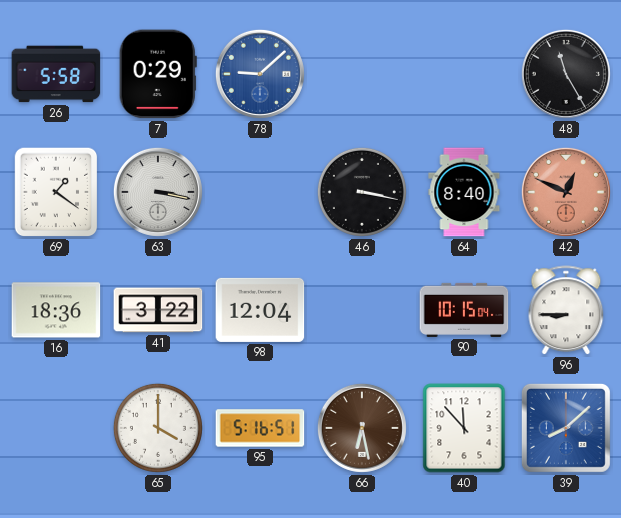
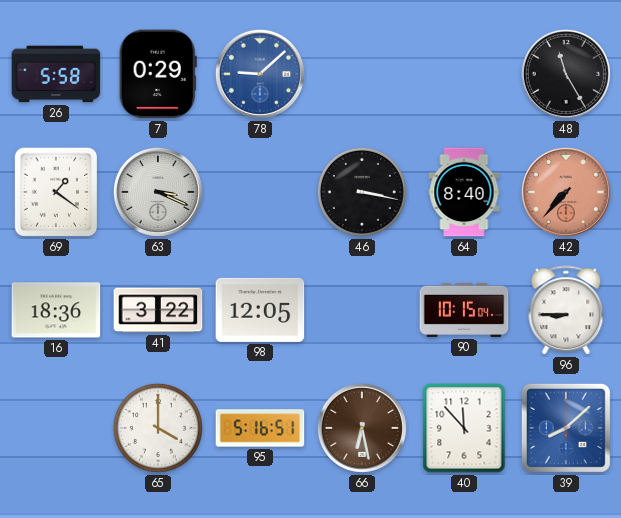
63: 3:17 -> 3:19 (158, 192)
42: 12:49 -> 7:37 (566, 192)
98: 12:04 -> 12:05 (260, 310)
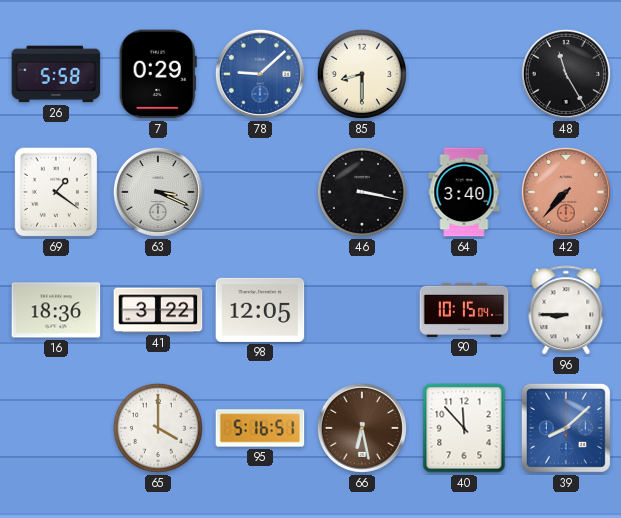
85: none -> 8:30 (362, 74)
64: 8:40 -> 3:40 (464, 192)
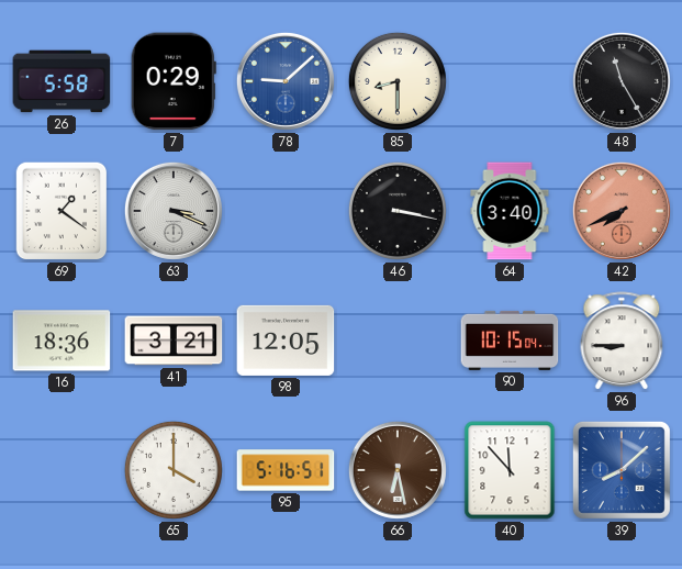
42: 7:37 -> 7:41 (622, 211)
41: 3:22 -> 3:21 (174, 341)
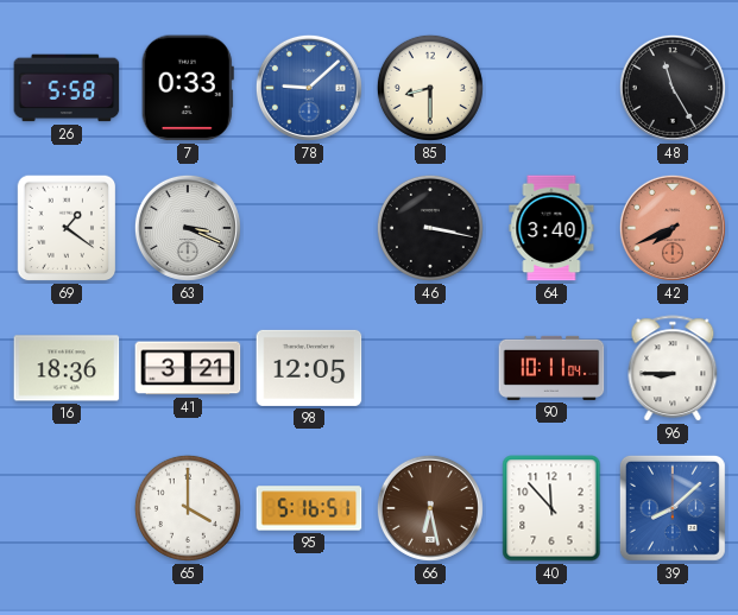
7: 0:29 -> 0:33 (188, 88)
90: 10:15 -> 10:11 (551, 368)
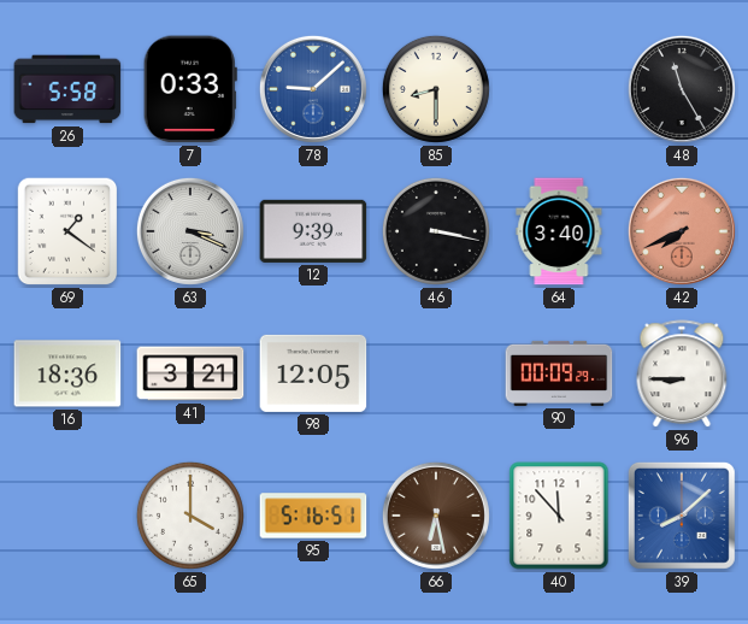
12: none -> 9:39 (313, 231)
90: 10:11 -> 00:09 (559, 373)
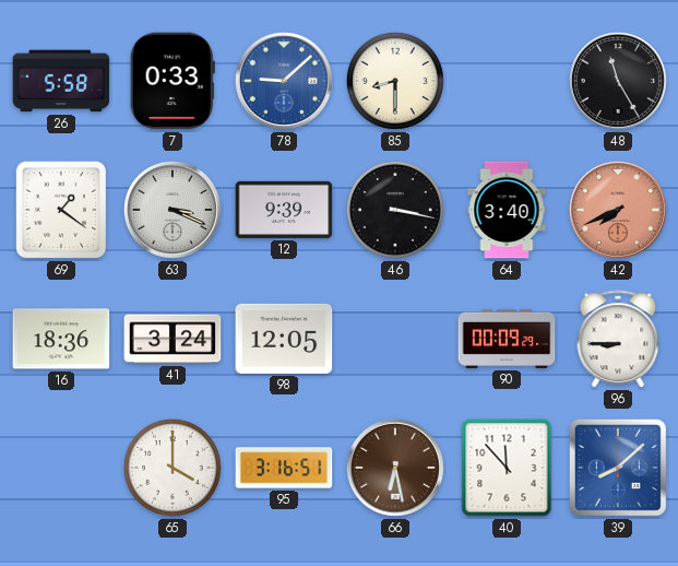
41: 3:21 -> 3:24 (173, 339)
95: 5:16 -> 3:16 (284, 468)
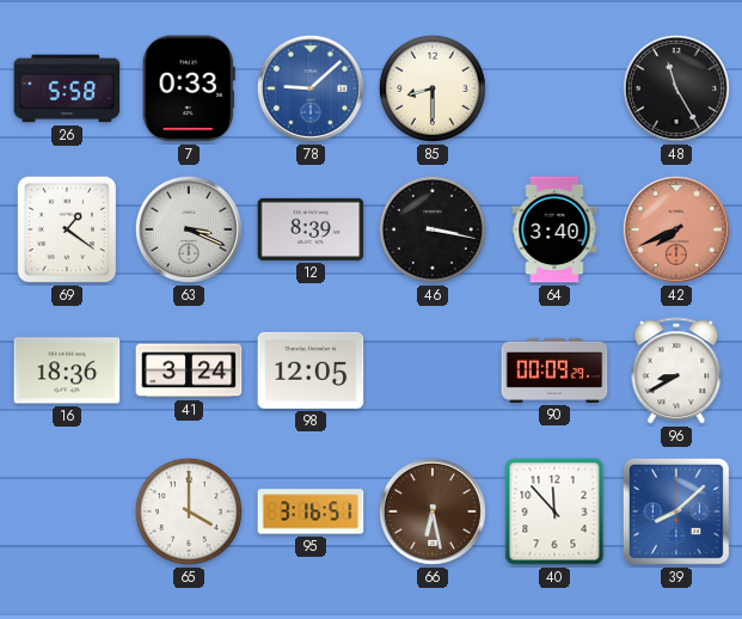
12: 9:39 -> 8:39 (311, 229)
96: 8:45 -> 8:40 (676, 372)
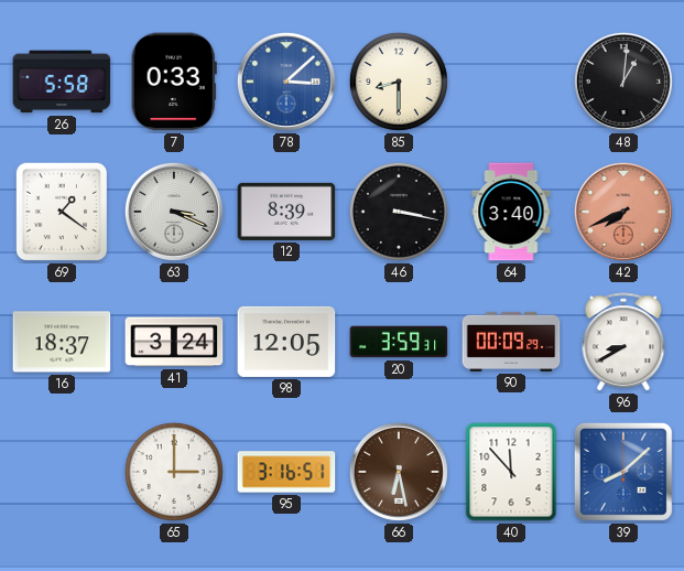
78: 9:08 -> 3:08 (286, 82)
48: 11:25 -> 1:01 (623, 82)
16: 18:36 -> 18:37 (62, 342)
20: none -> 3:59 (399, 342)
65: 4:00 -> 3:00 (174, 472)
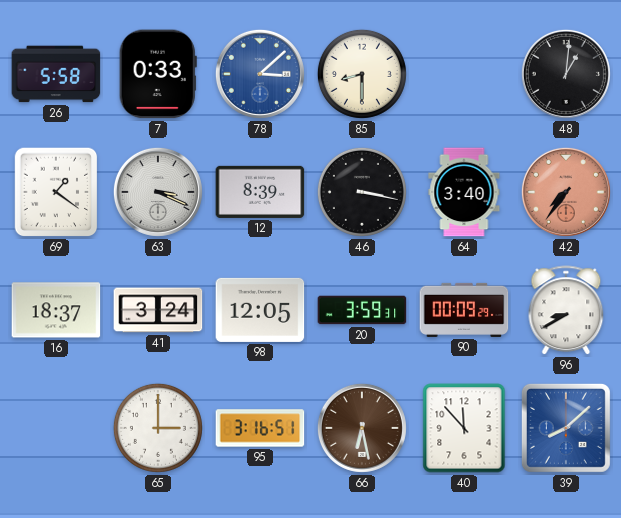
42: 7:41 -> 7:36 (566, 192)
